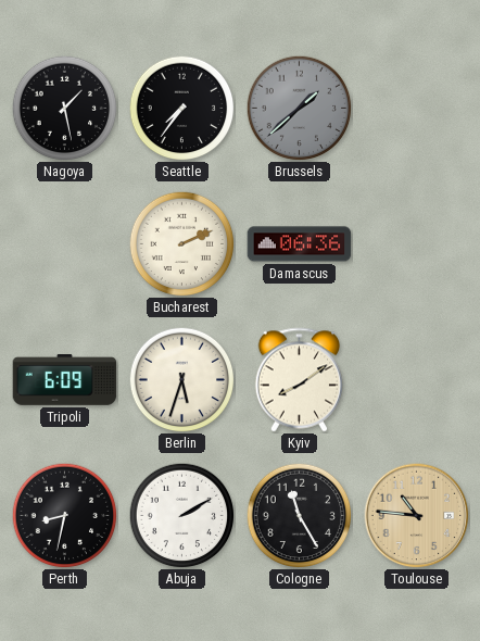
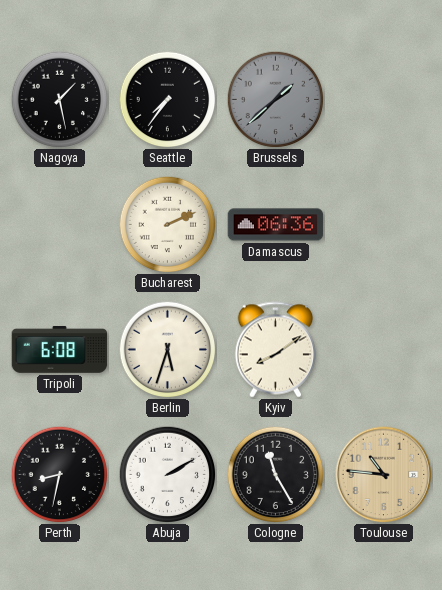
Tripoli: 6:09 -> 6:08 (60, 350)
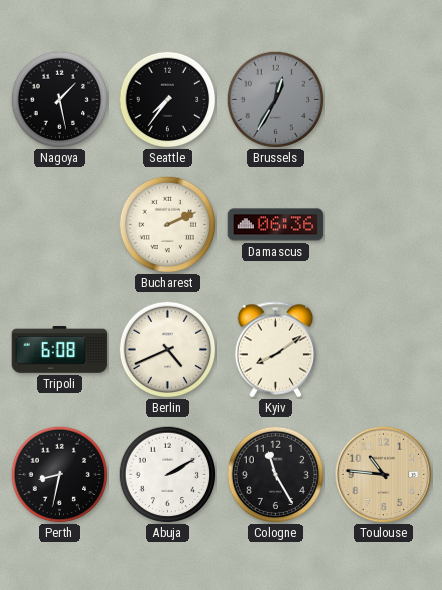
Brussels: 1:38 -> 12:35 (275, 99)
Berlin: 5:33 -> 4:41 (167, 349)
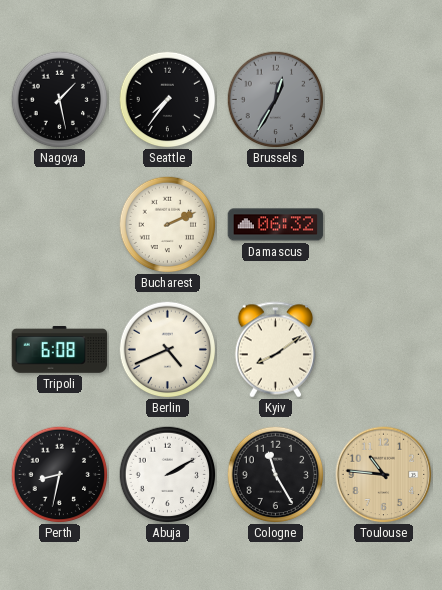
Damascus: 06:36 -> 06:32 (276, 225)
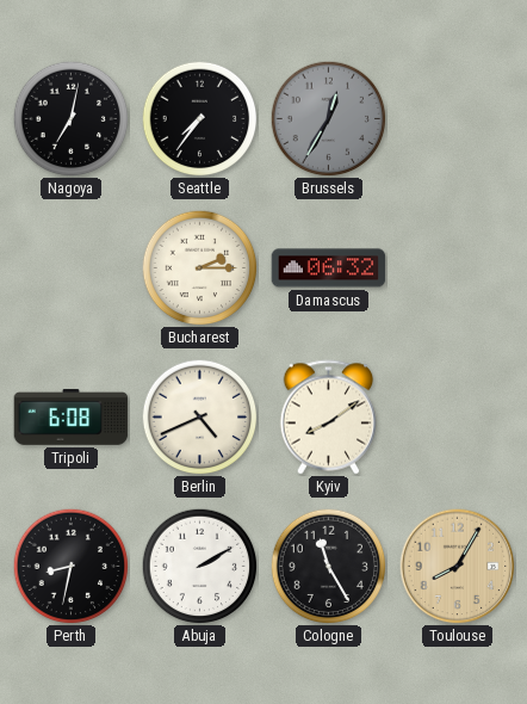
Nagoya: 1:28 -> 7:02 (70, 118)
Bucharest: 2:11 -> 2:15 (199, 267)
Toulouse: 10:46 -> 8:05 (458, 567)
